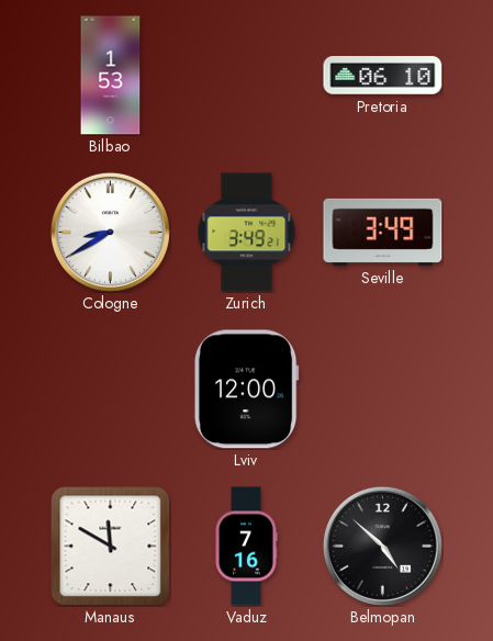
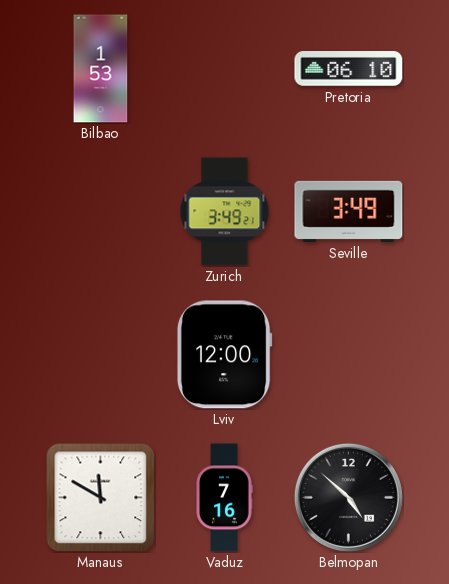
Cologne: 8:40 -> none (110, 232)
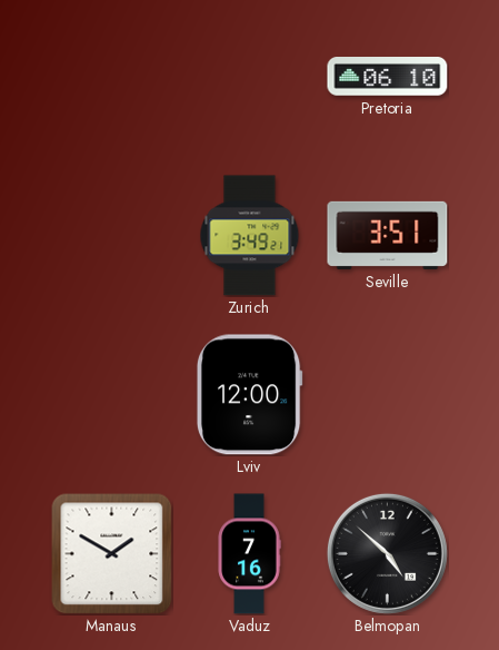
Bilbao: 1:53 -> none (101, 69)
Seville: 3:49 -> 3:51 (388, 235)
Manaus: 11:50 -> 1:50 (111, 553)
